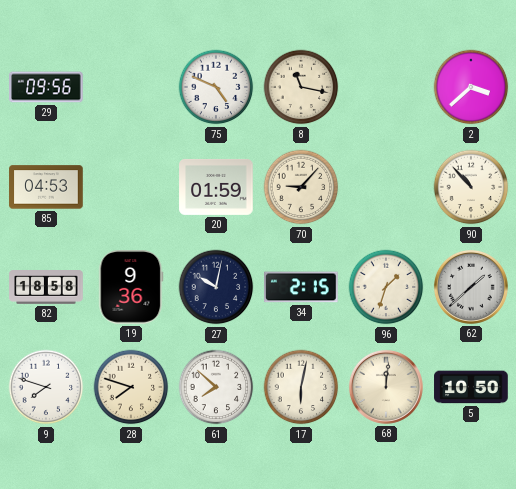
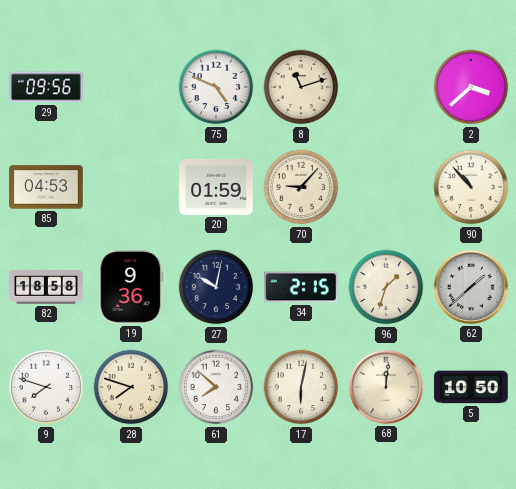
8: 11:17 -> 11:12 (301, 87)
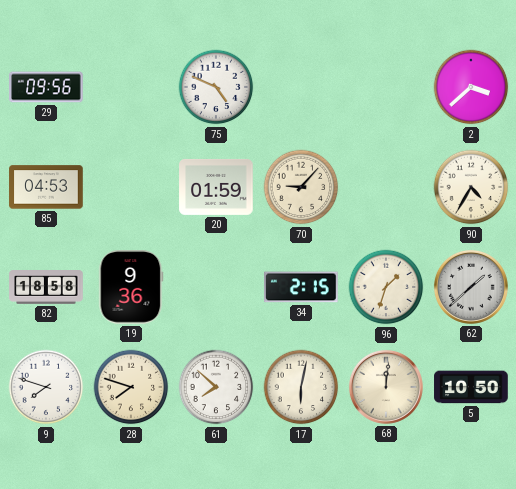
8: 11:12 -> none (301, 87)
90: 10:53 -> 4:35 (471, 187)
27: 10:02 -> none (216, 287)
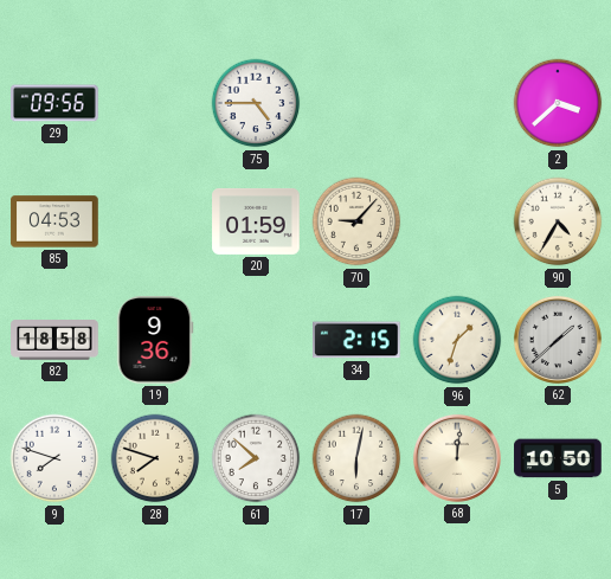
75: 4:49 -> 4:45 (256, 103)
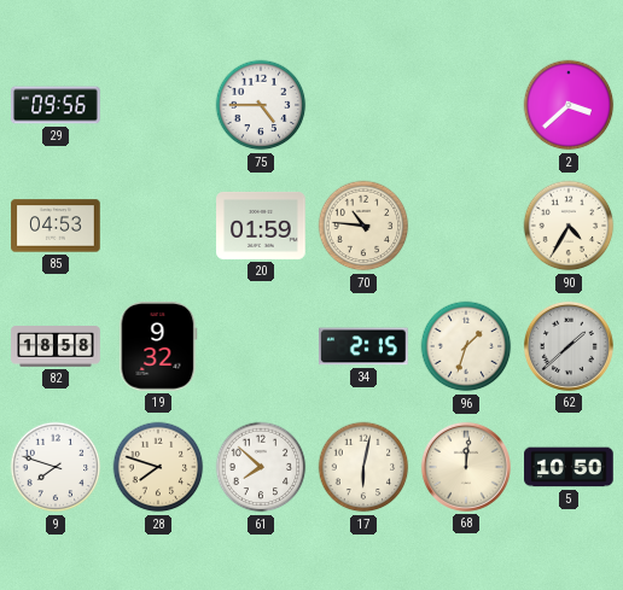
70: 9:07 -> 10:46 (363, 226)
19: 9:36 -> 9:32 (158, 346)
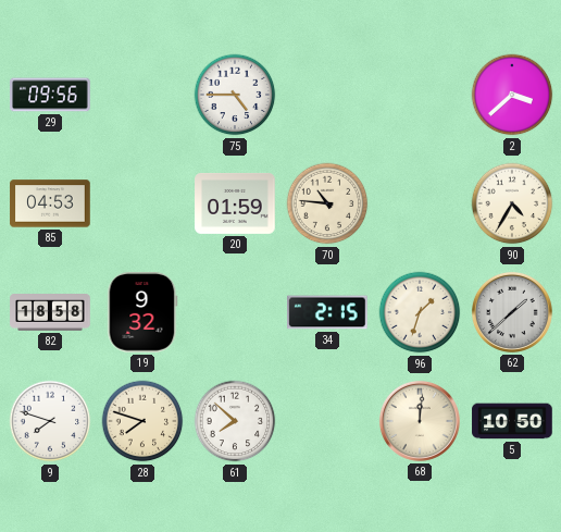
17: 6:02 -> none (363, 467)
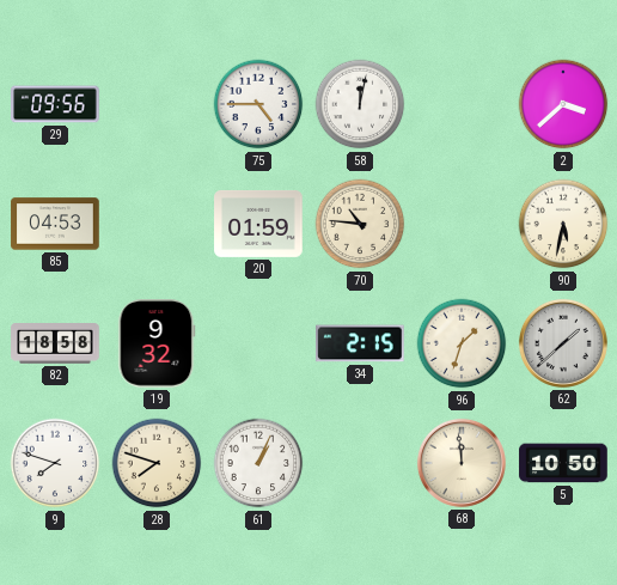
58: none -> 12:02 (360, 104)
90: 4:35 -> 5:32 (563, 224)
61: 7:52 -> 1:04 (258, 463)
68: 12:01 -> 11:59 (462, 463)
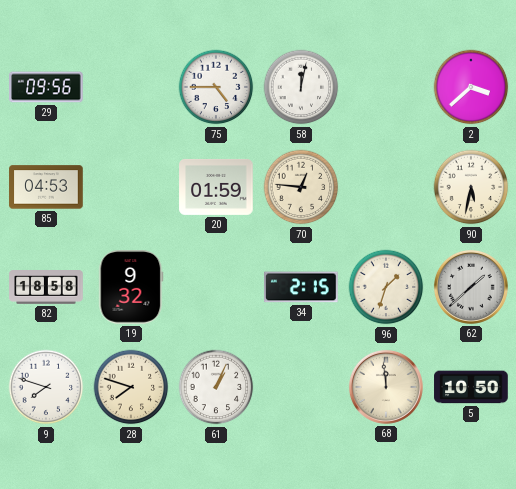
70: 10:46 -> 12:46 (301, 187)
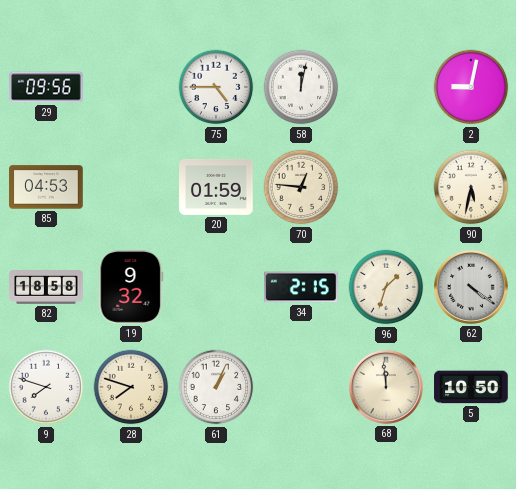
2: 3:38 -> 9:02 (471, 87)
62: 1:38 -> 4:21 (471, 287)
